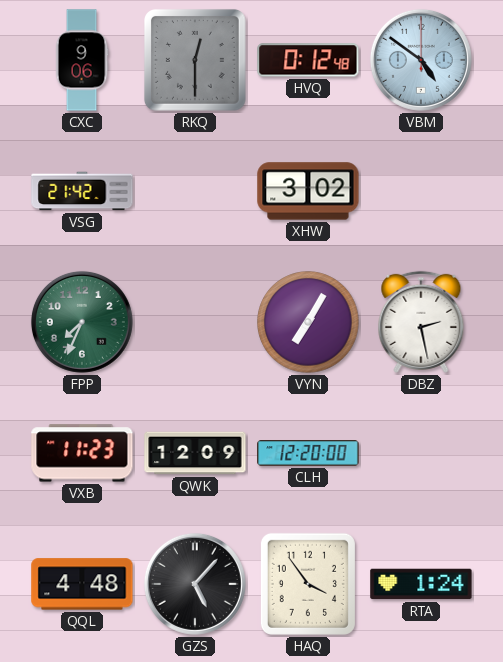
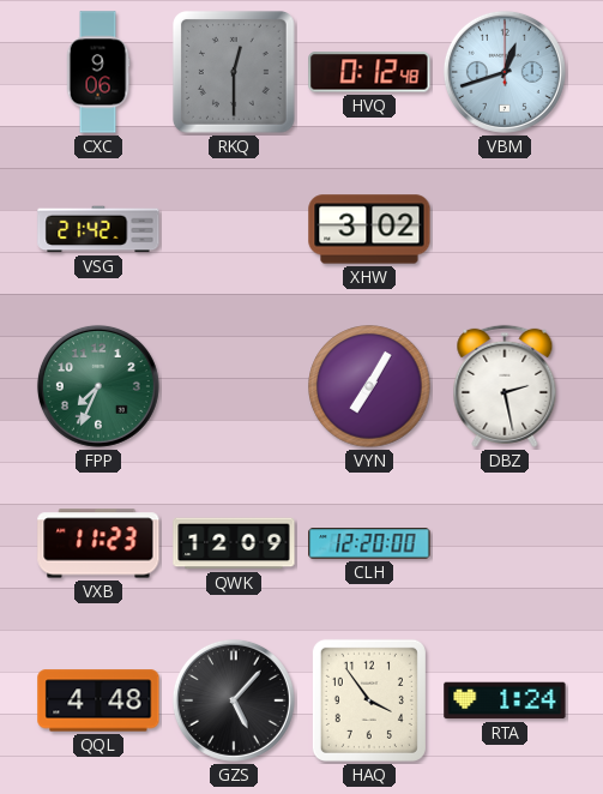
VBM: 4:51 -> 12:42 (505, 72)
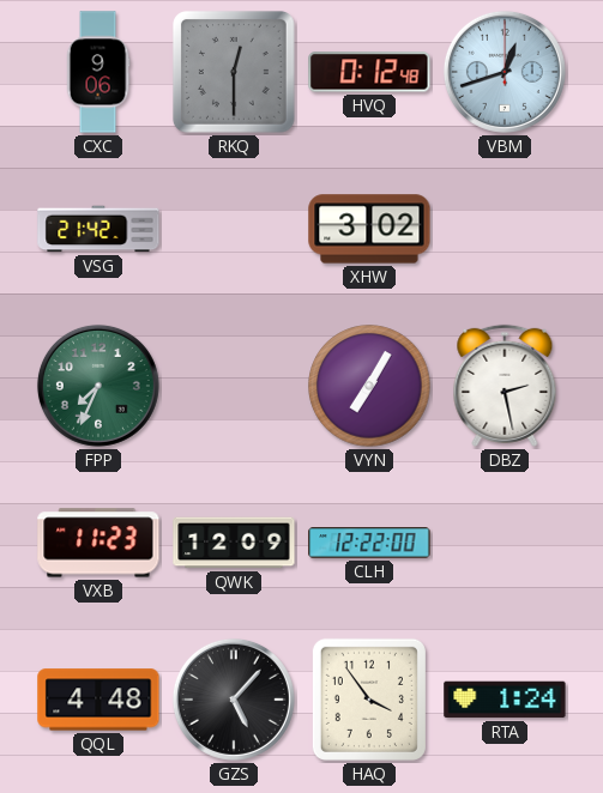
CLH: 12:20 -> 12:22 (369, 543)
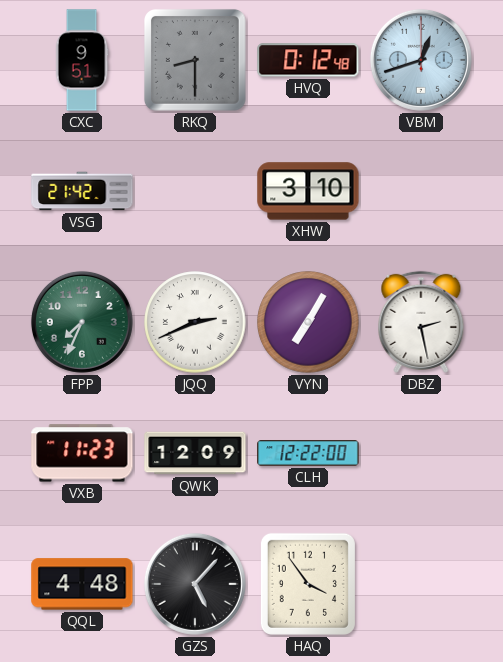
CXC: 9:06 -> 9:51 (82, 60)
RKQ: 12:30 -> 8:30 (195, 60)
XHW: 3:02 -> 3:10 (308, 191)
JQQ: none -> 2:41 (195, 322)
RTA: 1:24 -> none (505, 700)
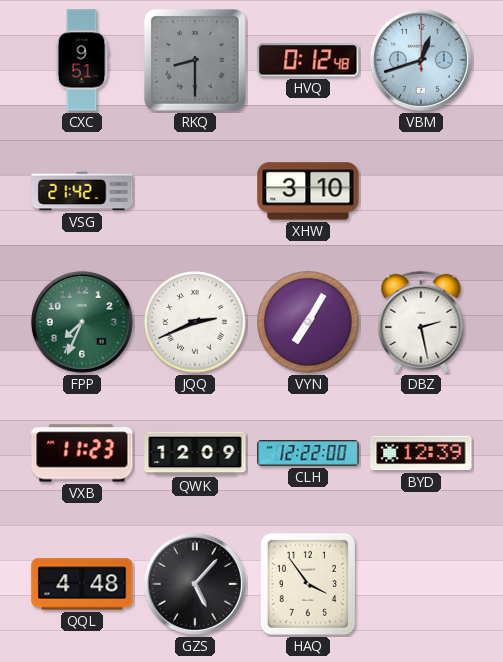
BYD: none -> 12:39 (421, 453)
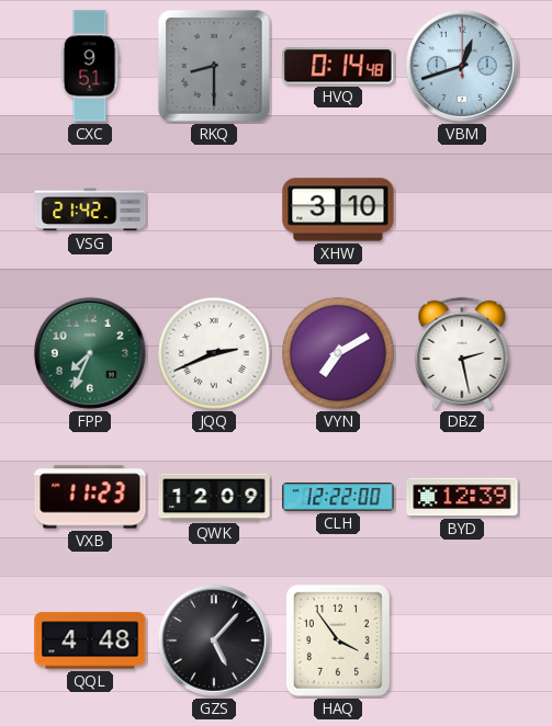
HVQ: 0:12 -> 0:14 (338, 66)
VYN: 7:05 -> 7:10 (338, 353)
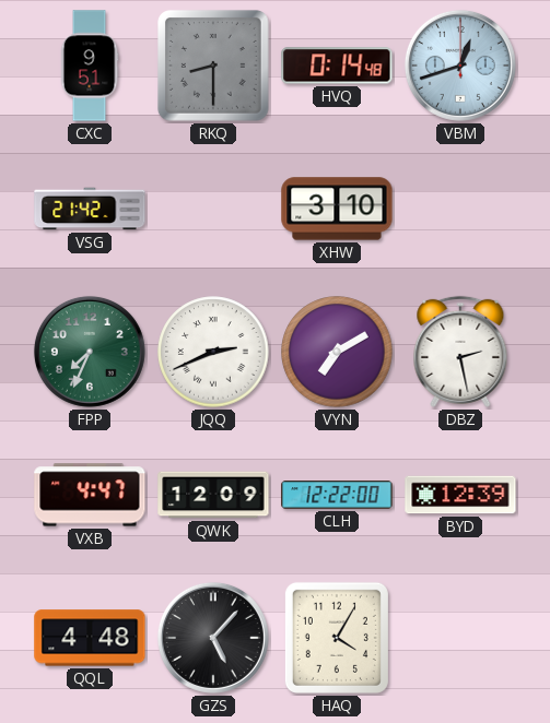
VXB: 11:23 -> 4:47 (90, 495)
HAQ: 3:54 -> 4:05 (337, 638)
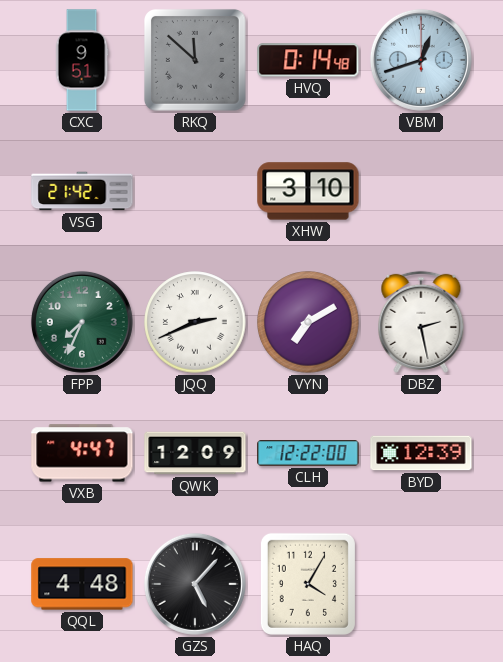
RKQ: 8:30 -> 11:52 (195, 60)
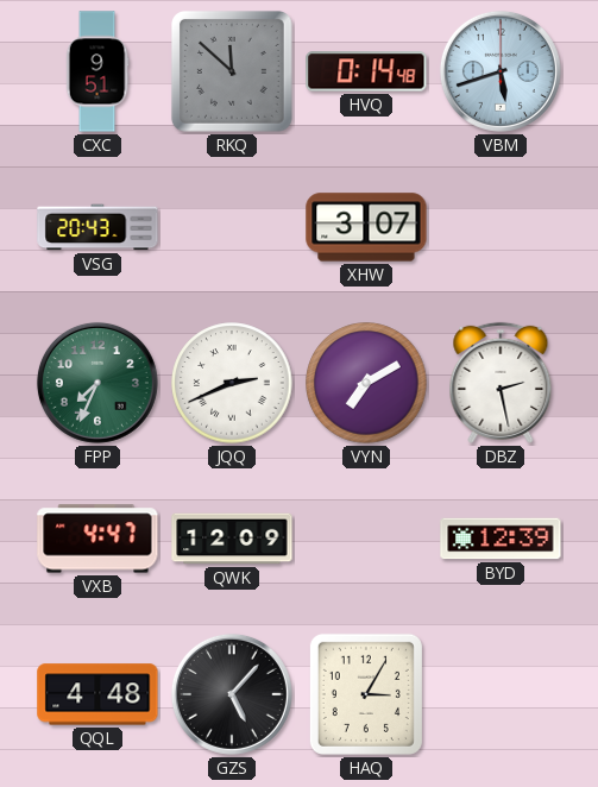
VBM: 12:42 -> 5:42 (501, 71)
VSG: 21:42 -> 20:43 (97, 227)
XHW: 3:10 -> 3:07 (366, 227)
CLH: 12:22 -> none (308, 453)
HAQ: 4:05 -> 3:05 (366, 694)
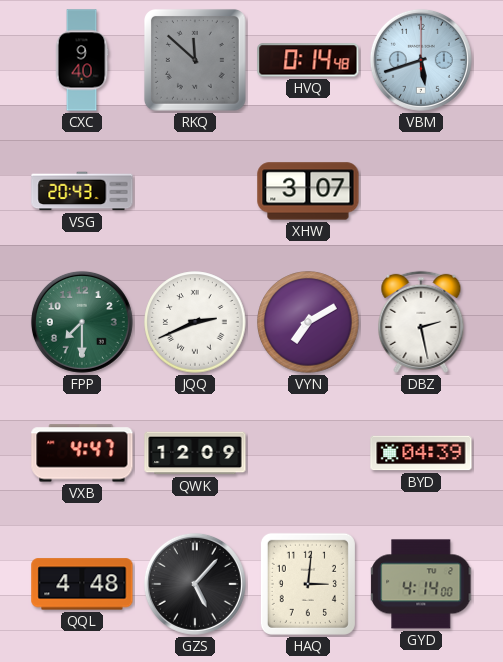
CXC: 9:51 -> 9:40 (82, 60)
FPP: 7:34 -> 7:30 (82, 322)
BYD: 12:39 -> 04:39 (421, 453)
HAQ: 3:05 -> 3:01 (308, 584)
GYD: none -> 4:14 (422, 584)
